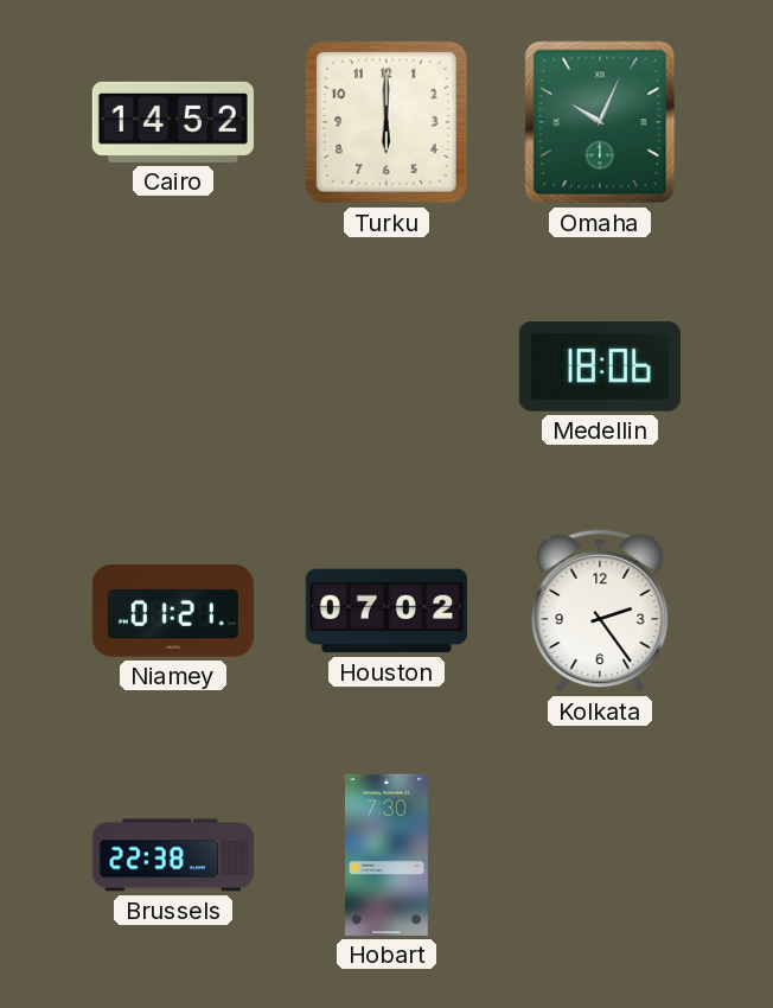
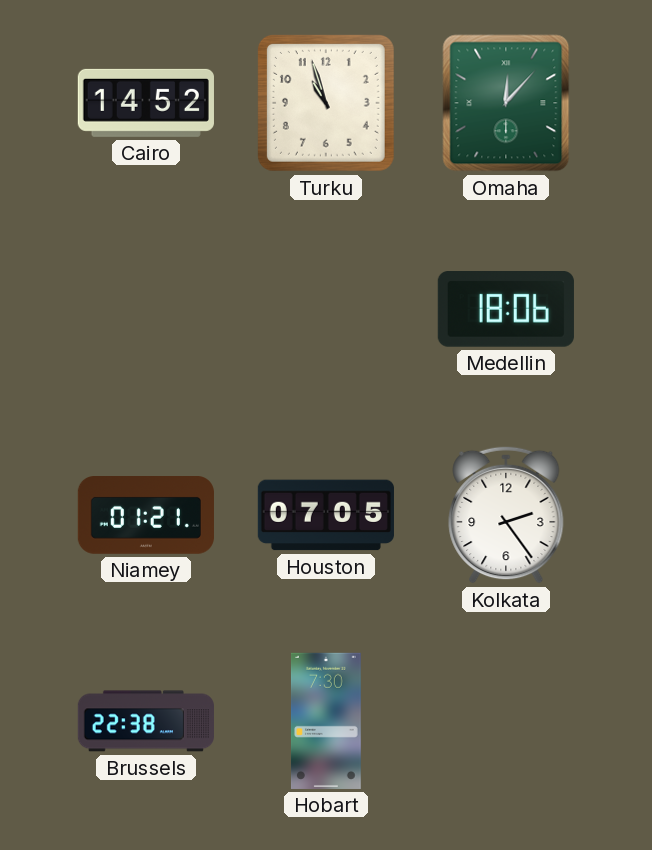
Turku: 6:00 -> 10:57 (326, 103)
Omaha: 10:04 -> 12:07 (506, 103)
Houston: 07:02 -> 07:05 (326, 515)
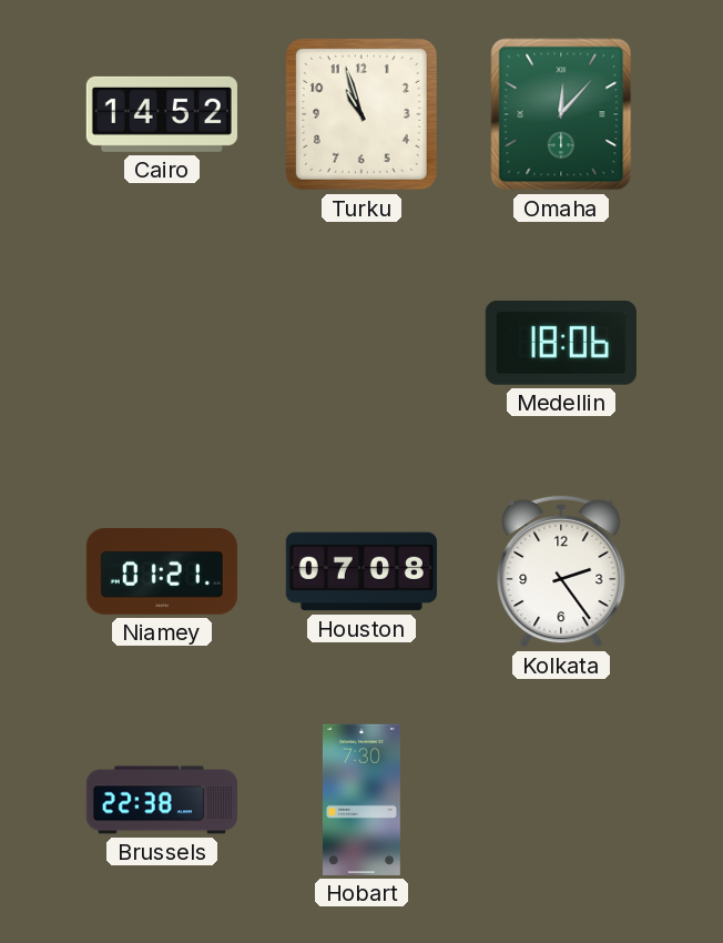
Houston: 07:05 -> 07:08 (361, 571)
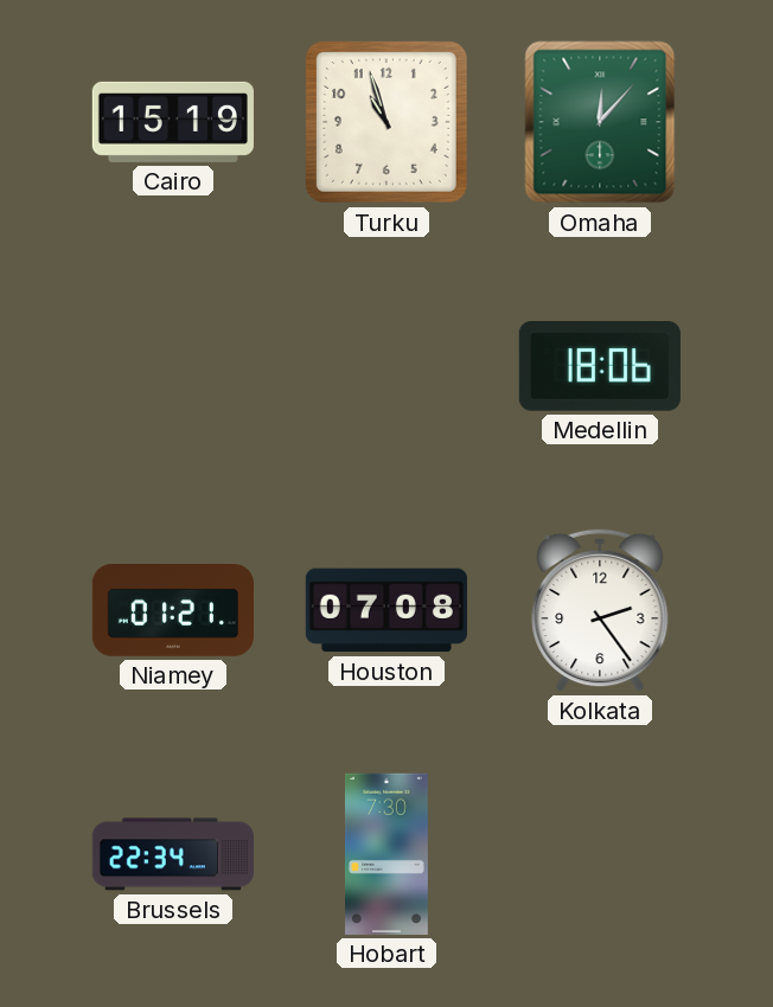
Cairo: 14:52 -> 15:19 (173, 122)
Brussels: 22:38 -> 22:34 (173, 854)
